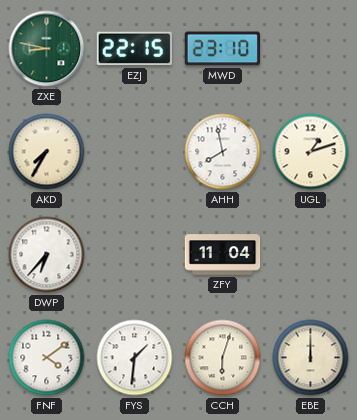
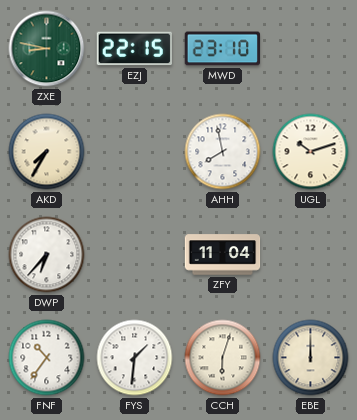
UGL: 1:12 -> 10:12 (311, 152)
FNF: 4:09 -> 10:36 (47, 358)
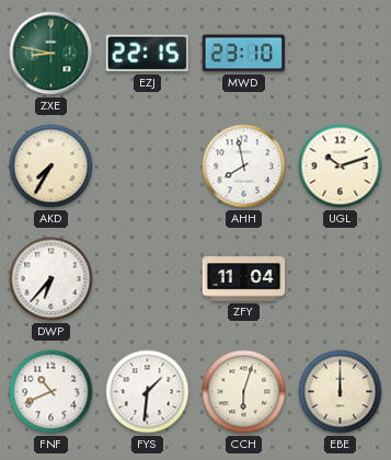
FNF: 10:36 -> 10:41 (51, 392)
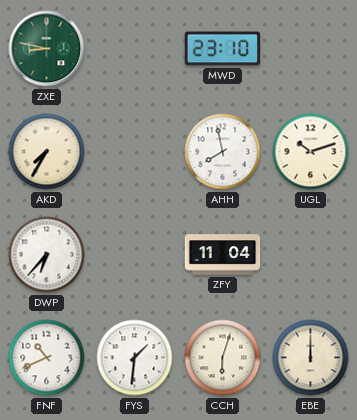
EZJ: 22:15 -> none (147, 54)
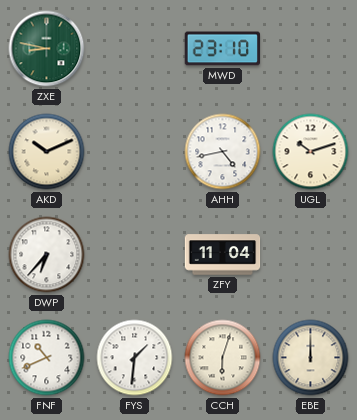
AKD: 7:35 -> 10:11 (47, 152)
AHH: 7:58 -> 4:43 (223, 152)
